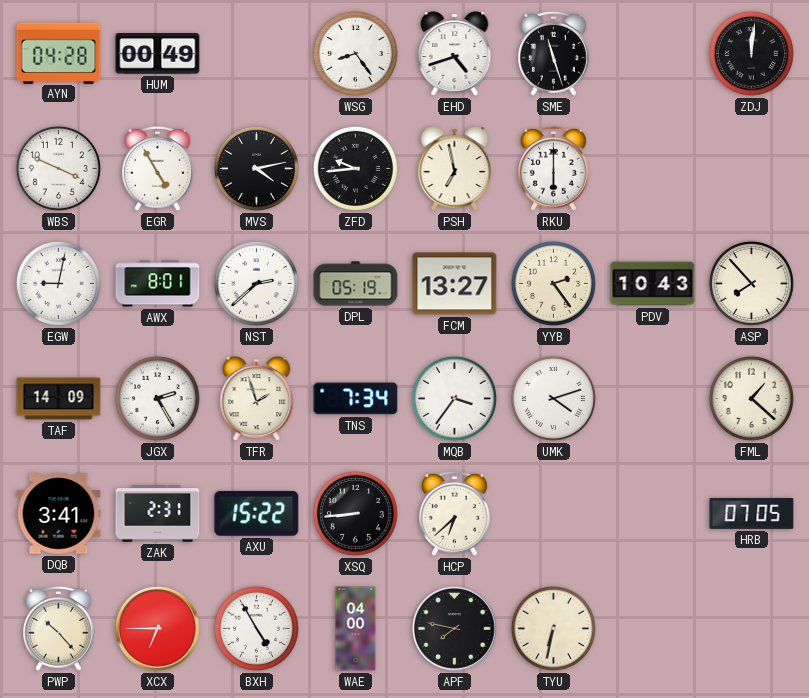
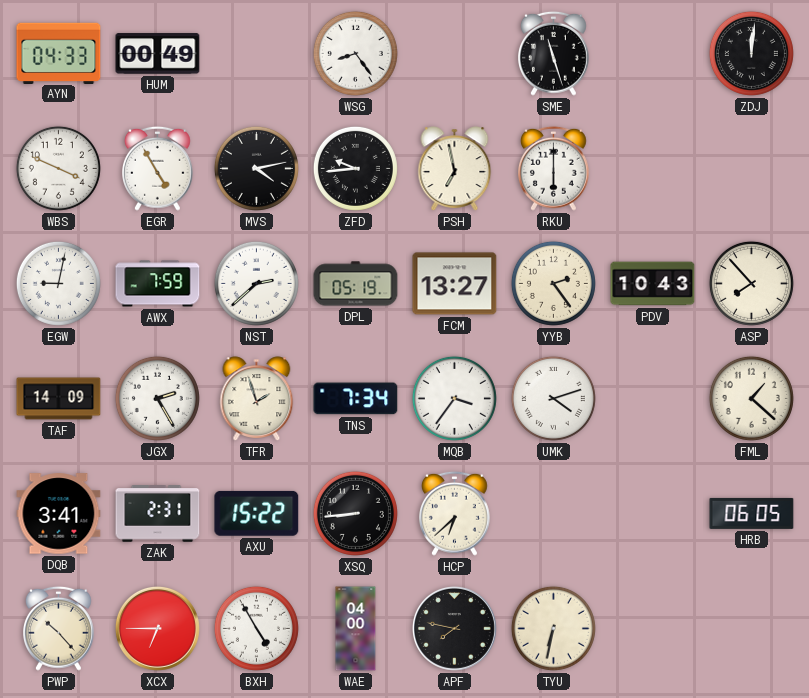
AYN: 04:28 -> 04:33 (59, 53)
EHD: 4:42 -> none (455, 54)
AWX: 8:01 -> 7:59 (158, 284)
HRB: 07:05 -> 06:05 (752, 513)
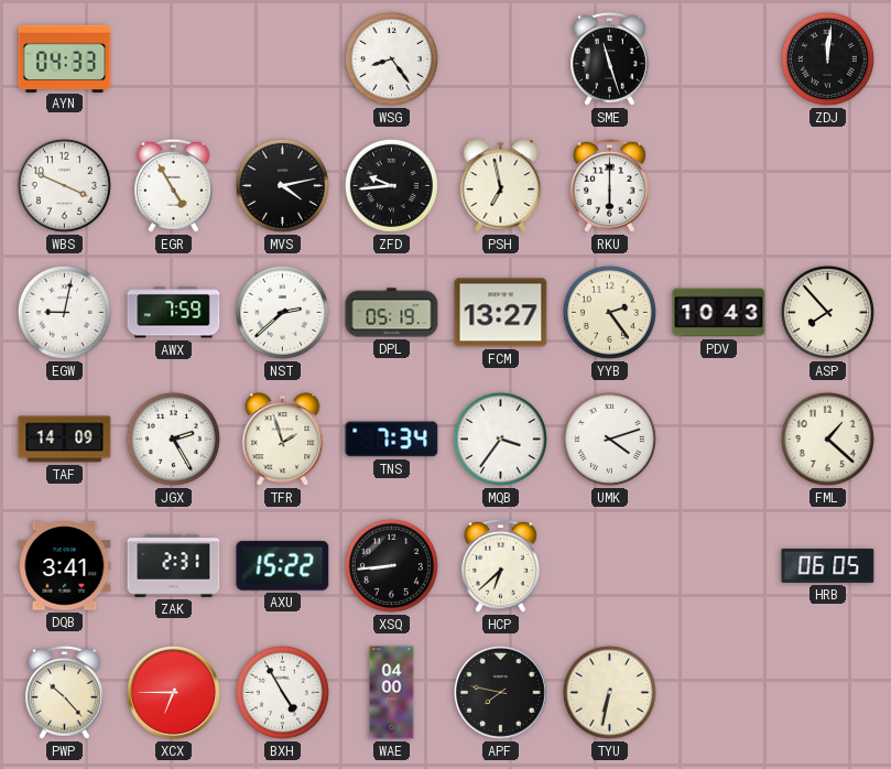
HUM: 00:49 -> none (158, 54)
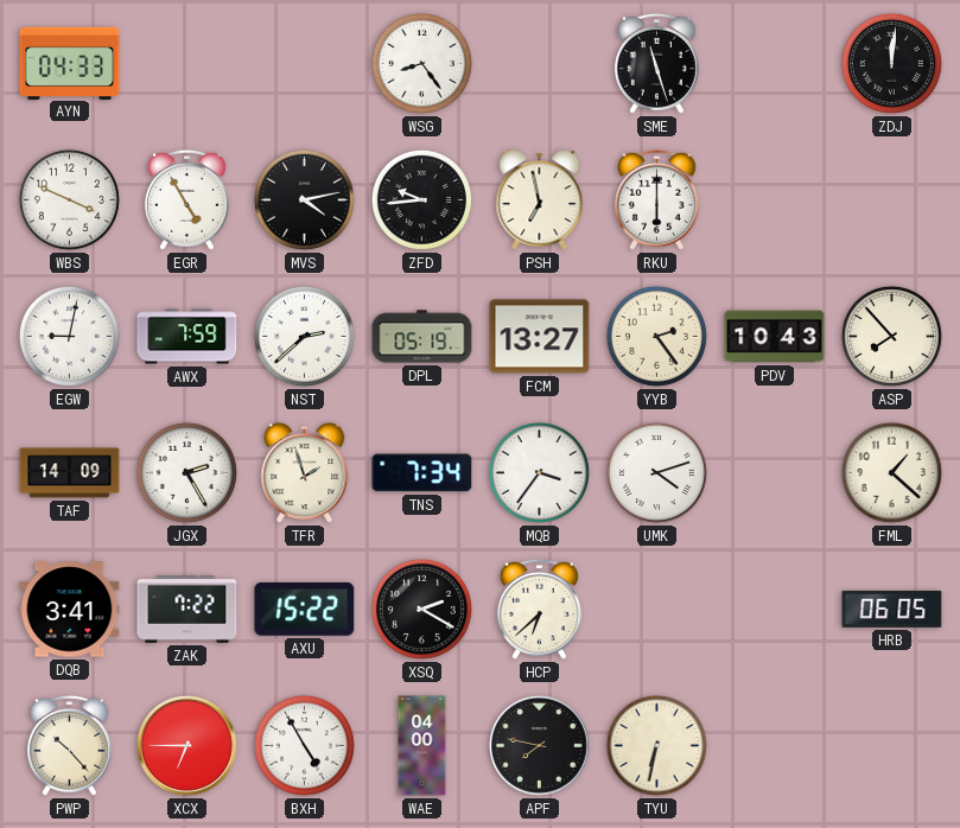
ZAK: 2:31 -> 7:22 (187, 610)
XSQ: 8:44 -> 2:20 (421, 609)
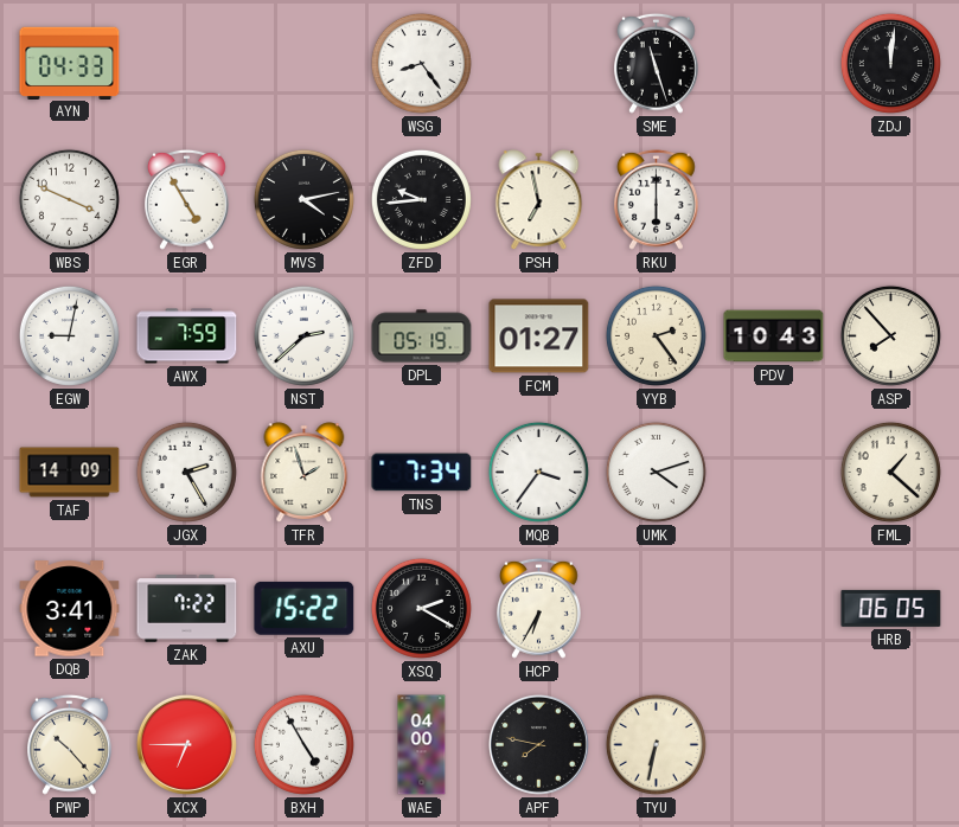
FCM: 13:27 -> 01:27 (539, 336)
HCP: 6:38 -> 6:35 (539, 608)
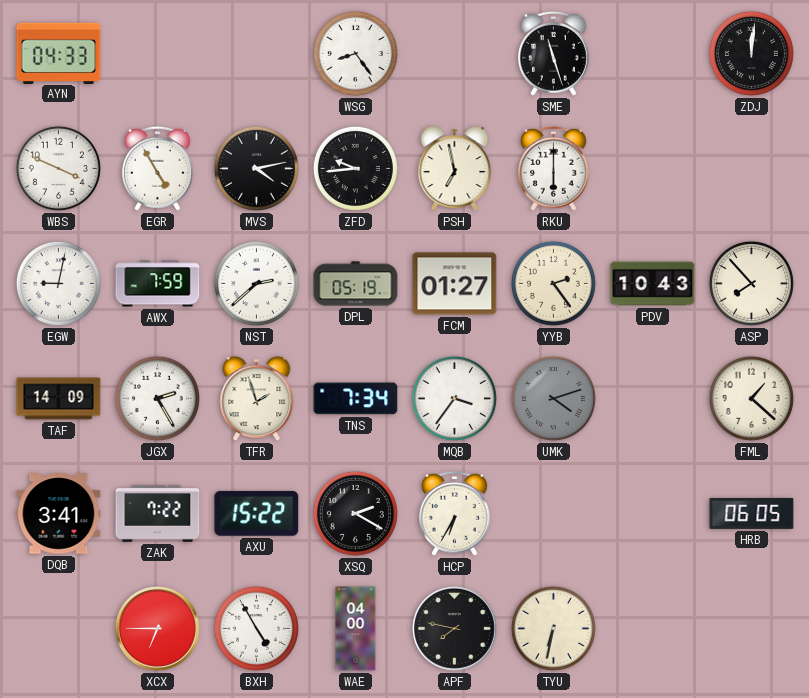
UMK dial: white -> grey (553, 398)
PWP: 10:23 -> none (70, 744)
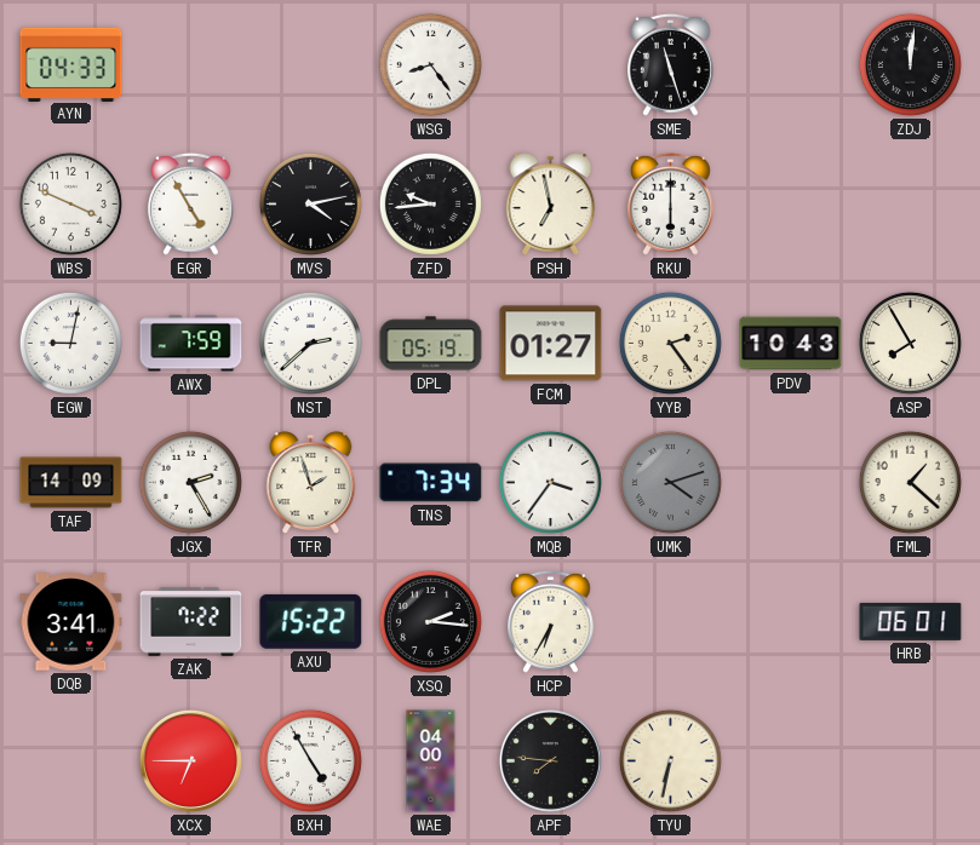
ASP: 7:53 -> 7:55 (910, 343)
XSQ: 2:20 -> 2:16 (430, 621)
HRB: 06:05 -> 06:01 (911, 621)
APF: 7:47 -> 7:46 (550, 760)
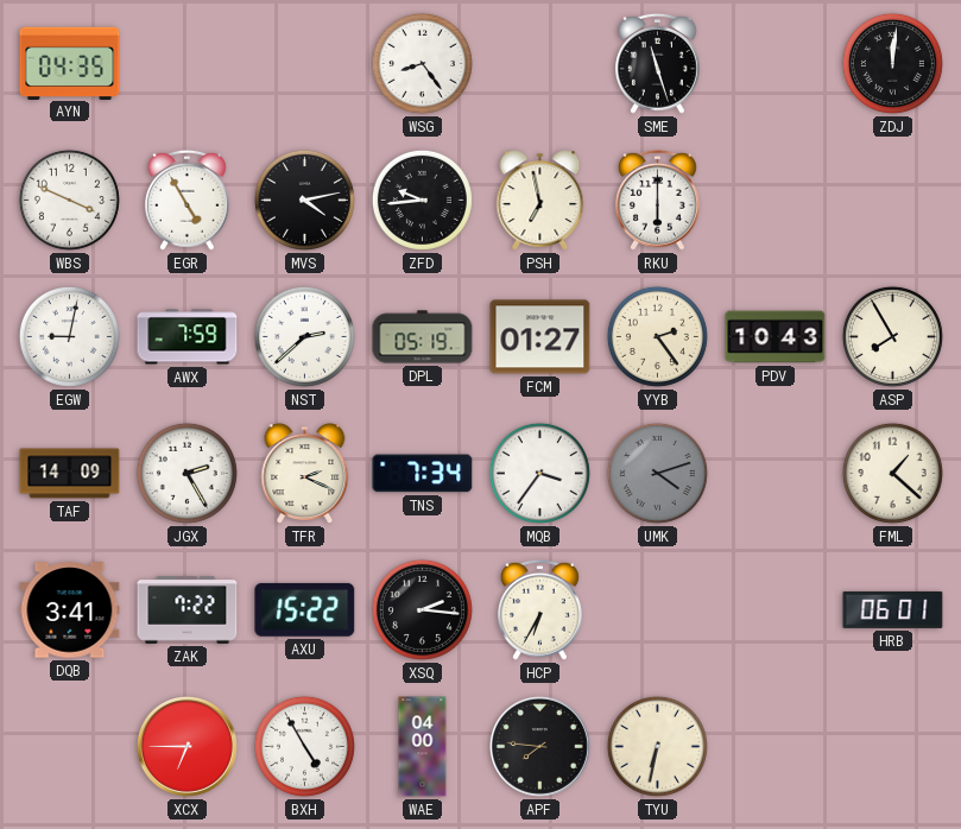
AYN: 04:33 -> 04:35 (70, 63)
TFR: 1:57 -> 2:19 (305, 474)
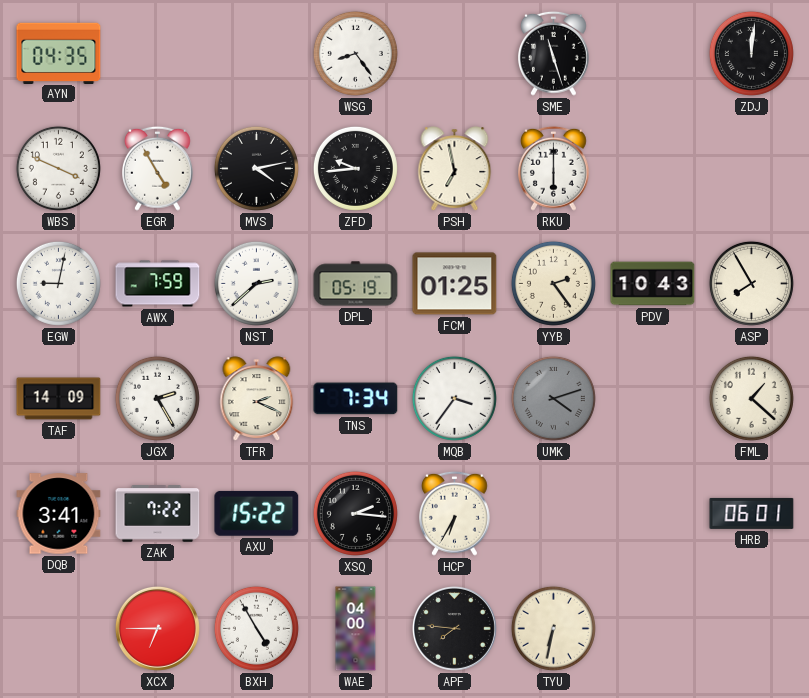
FCM: 01:27 -> 01:25 (455, 284)
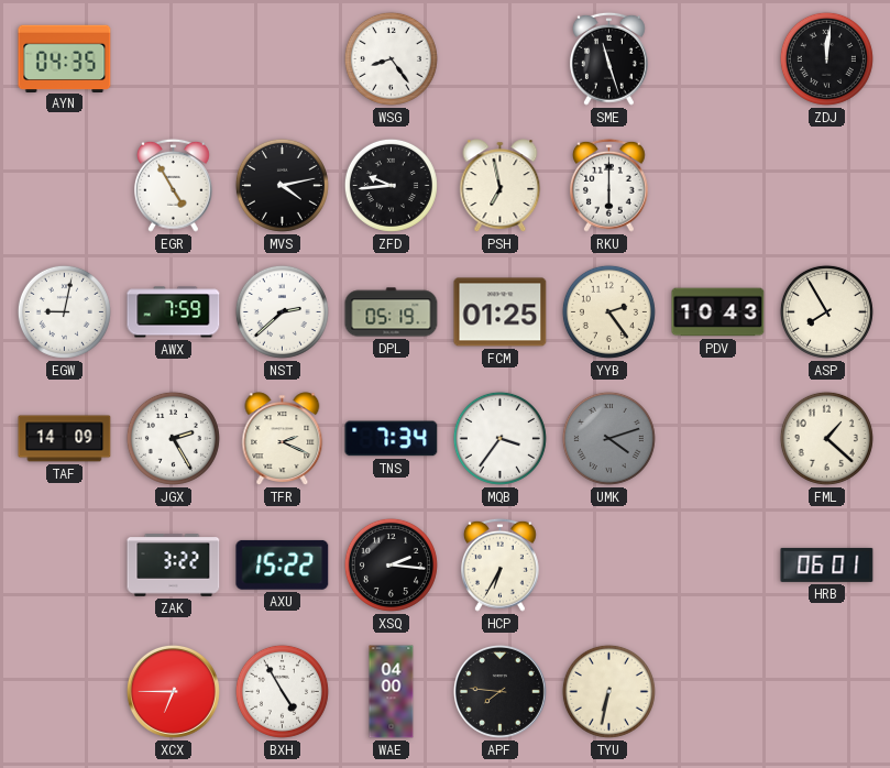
WBS: 3:49 -> none (58, 168)
DQB: 3:41 -> none (59, 514)
ZAK: 7:22 -> 3:22 (174, 566)
